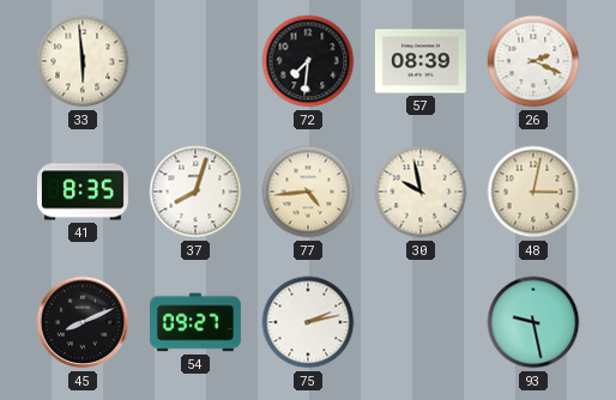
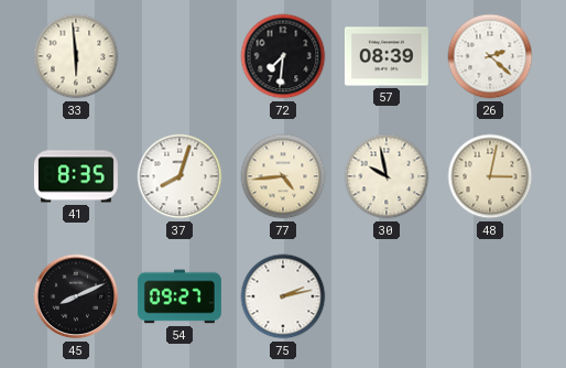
26: 2:19 -> 2:22 (490, 56)
93: 9:28 -> none (533, 322)
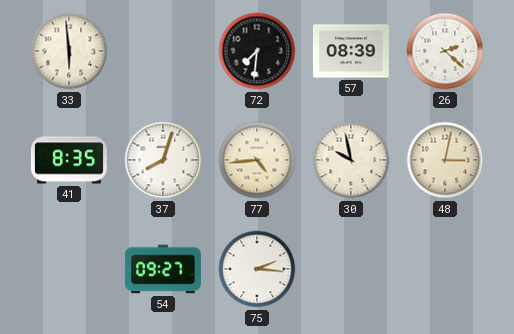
45: 8:11 -> none (76, 296)
75: 2:13 -> 2:16 (257, 269)
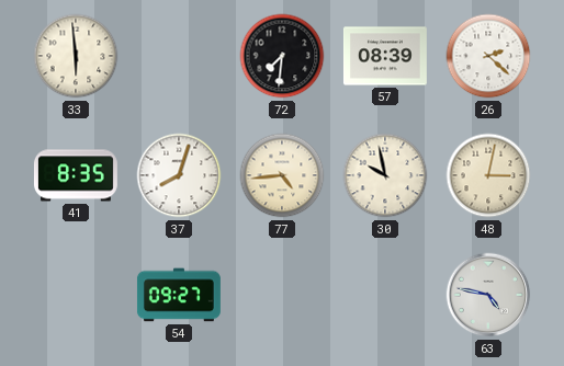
75: 2:16 -> none (257, 269)
63: none -> 4:47 (488, 295)
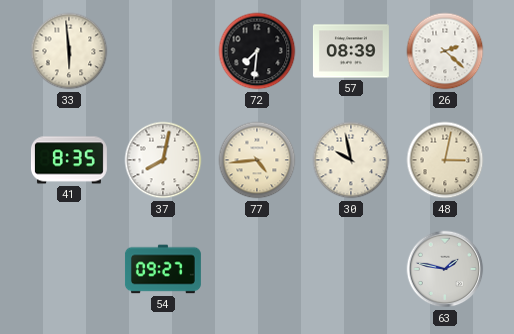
37: 8:03 -> 8:02 (163, 160)
63: 4:47 -> 1:47 (445, 269)
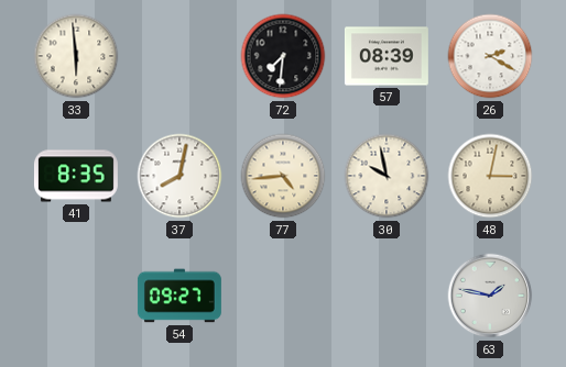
26: 2:22 -> 2:20 (490, 56)
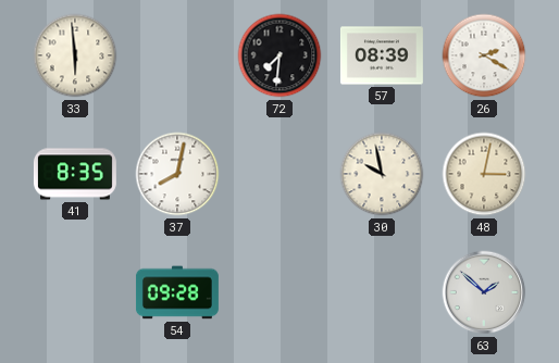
77: 4:44 -> none (283, 176)
54: 09:27 -> 09:28 (177, 292)
63: 1:47 -> 1:52 (484, 292)
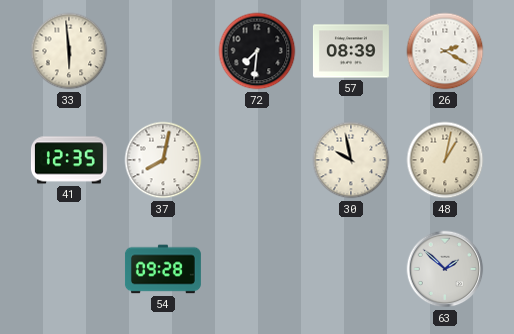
41: 8:35 -> 12:35 (69, 160)
48: 3:02 -> 1:02 (445, 160)
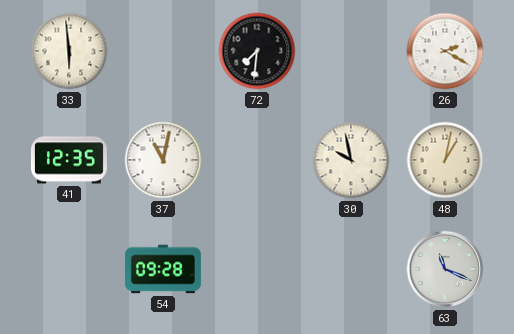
57: 08:39 -> none (351, 51)
37: 8:02 -> 11:02 (163, 160)
63: 1:52 -> 11:19 (445, 269)
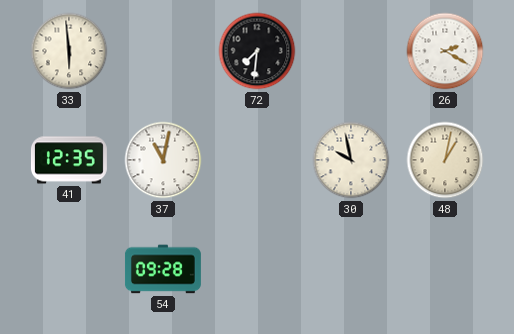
63: 11:19 -> none (445, 269)
